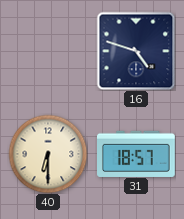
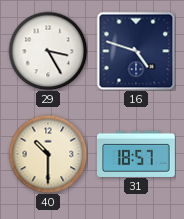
29: none -> 3:25 (48, 51)
40: 6:30 -> 10:30 (48, 154)
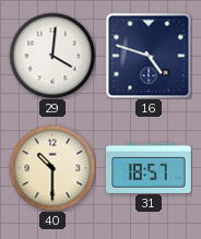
29: 3:25 -> 4:01 (52, 56)
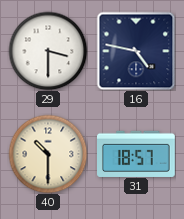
29: 4:01 -> 3:30 (48, 51)
16: 4:48 -> 4:47 (136, 51)
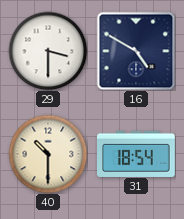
16: 4:47 -> 4:50 (136, 51)
31: 18:57 -> 18:54 (137, 153)
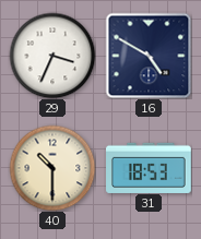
29: 3:30 -> 3:34 (52, 56)
31: 18:54 -> 18:53 (150, 167)
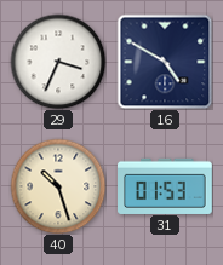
40: 10:30 -> 10:27 (58, 186)
31: 18:53 -> 01:53 (166, 185)
